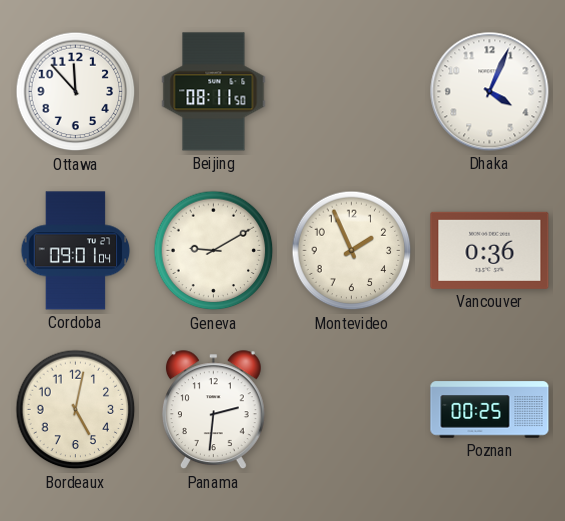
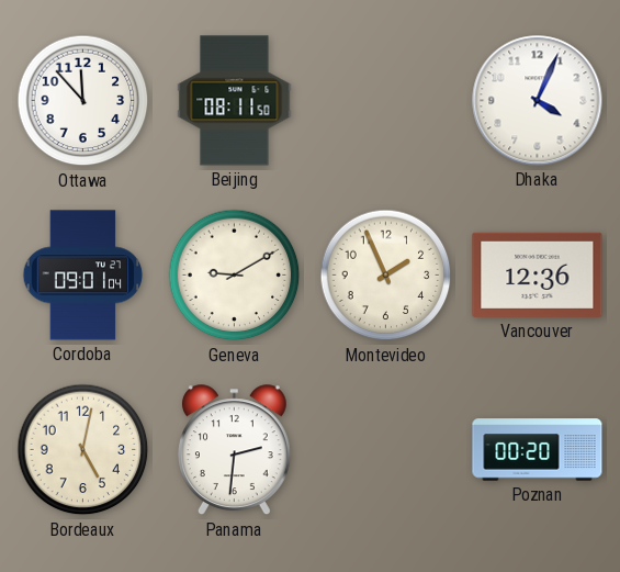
Vancouver: 0:36 -> 12:36 (538, 274)
Poznan: 00:25 -> 00:20 (538, 450)
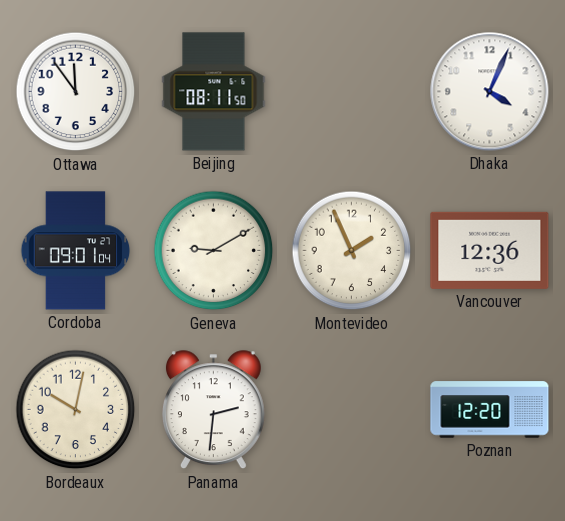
Ottawa: 11:53 -> 11:54 (76, 92)
Bordeaux: 5:02 -> 10:02 (76, 410)
Poznan: 00:20 -> 12:20 (490, 410)
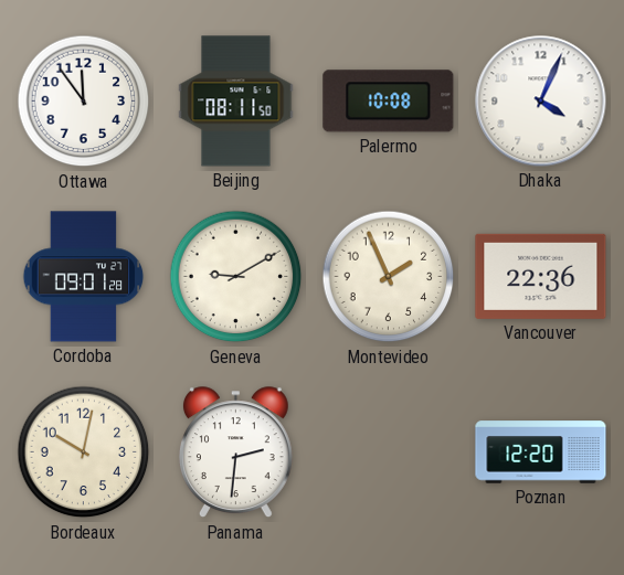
Palermo: none -> 10:08 (389, 102)
Cordoba: 09:01:04 -> 09:01:28 (84, 277)
Vancouver: 12:36 -> 22:36 (541, 276)
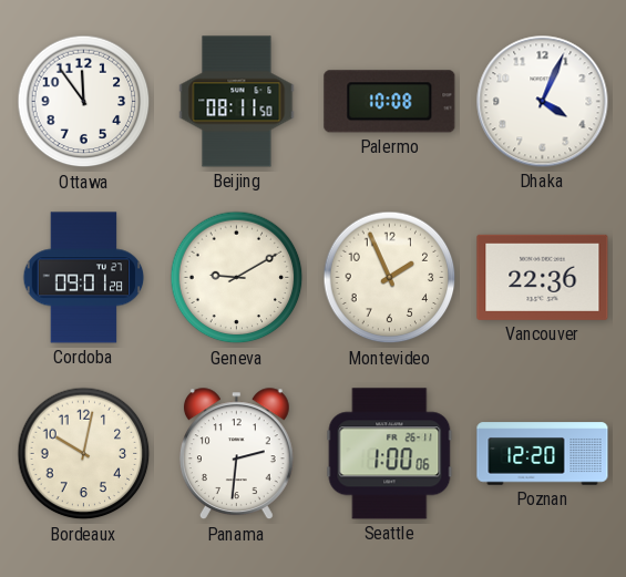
Seattle: none -> 1:00 (390, 454)
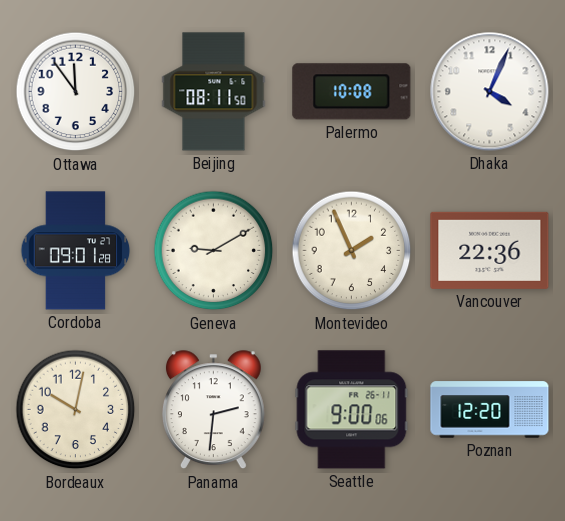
Seattle: 1:00 -> 9:00 (352, 410)
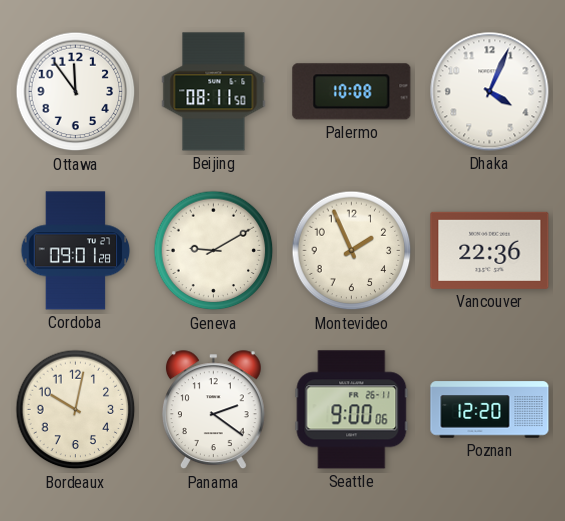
Panama: 2:31 -> 2:21 (213, 410)
